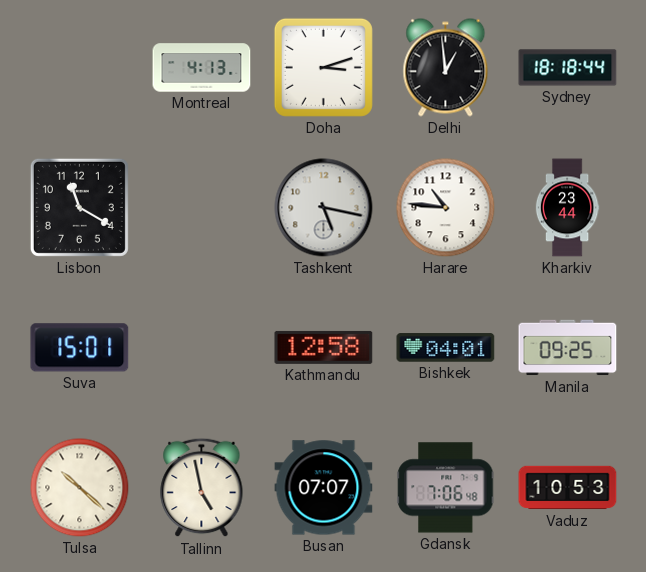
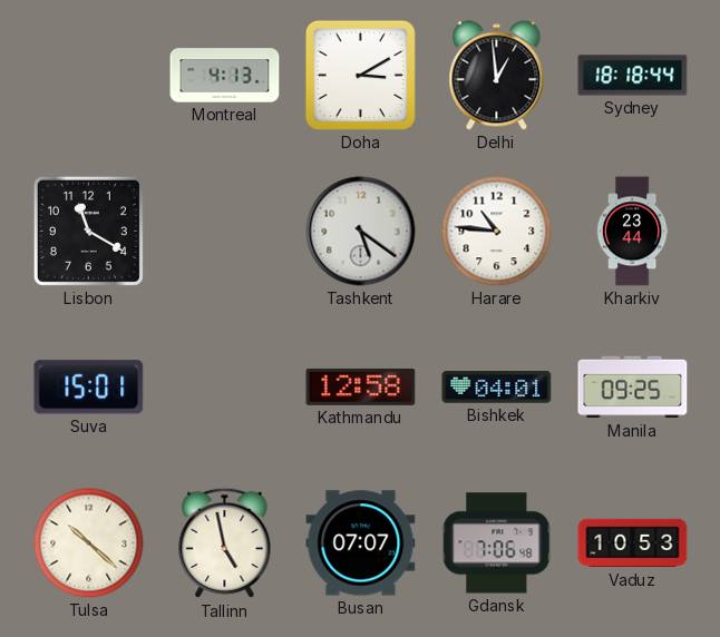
Doha: 3:12 -> 3:10 (360, 75)
Tashkent: 5:17 -> 5:21 (361, 232)
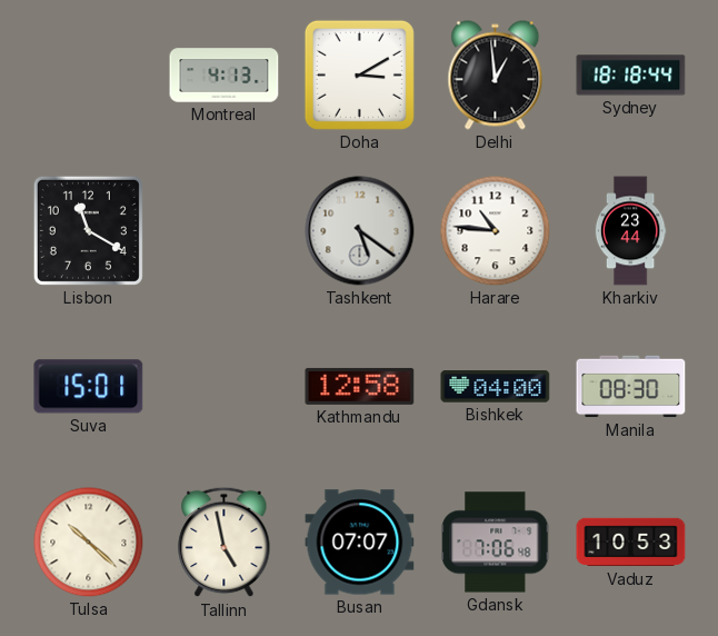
Bishkek: 04:01 -> 04:00 (496, 387)
Manila: 09:25 -> 08:30 (631, 387)
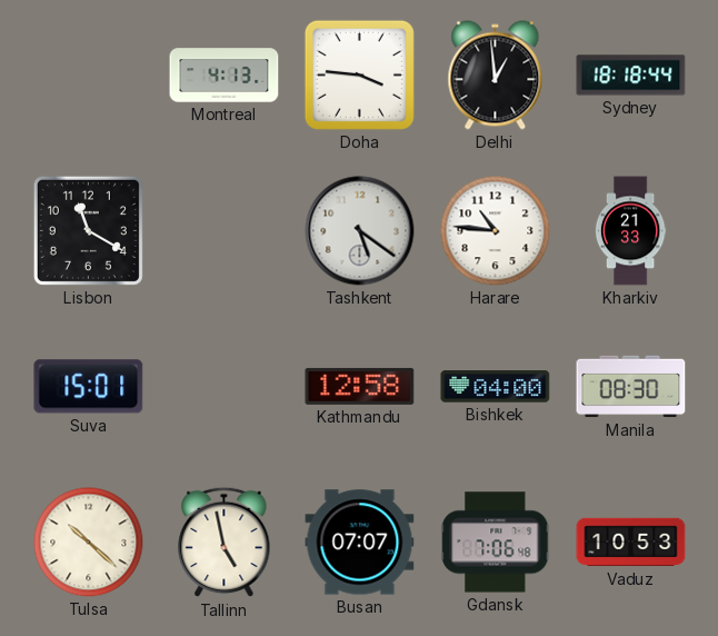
Doha: 3:10 -> 3:46 (359, 74)
Kharkiv: 23:44 -> 21:33 (630, 231)
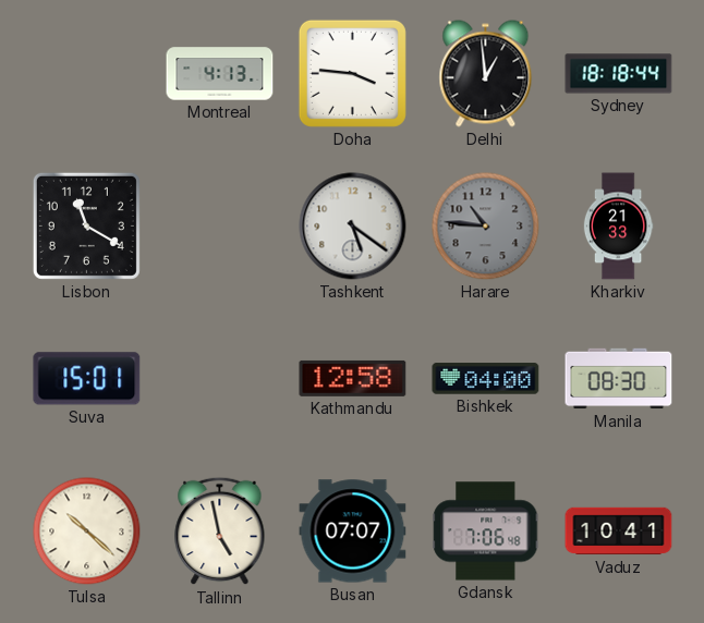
Harare dial: white -> grey (486, 227)
Vaduz: 10:53 -> 10:41 (619, 532)
